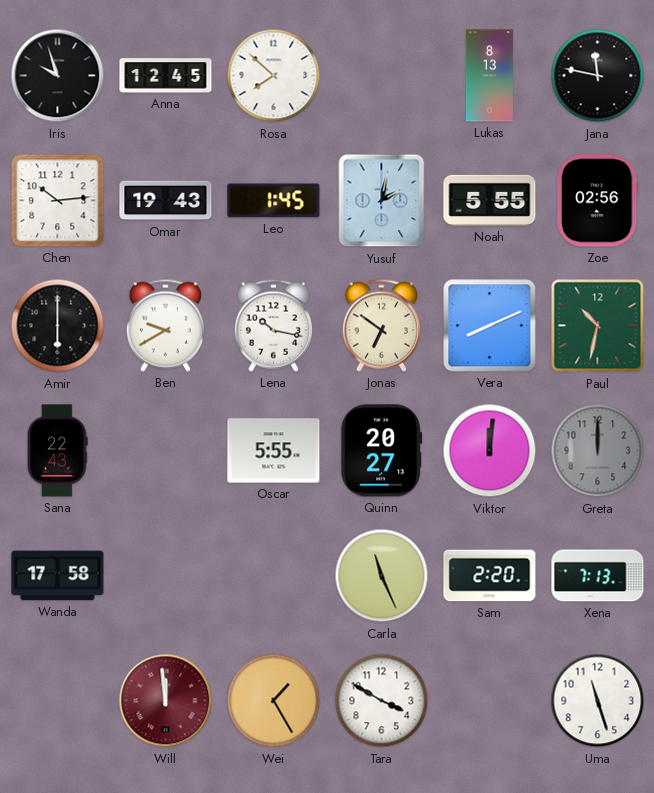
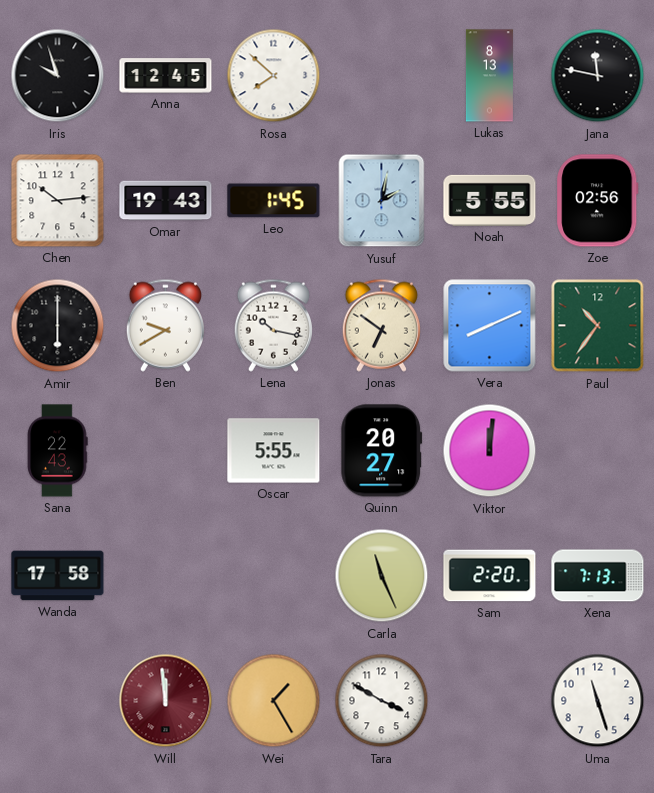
Paul: 10:32 -> 10:36 (598, 326)
Greta: 12:00 -> none (598, 451)
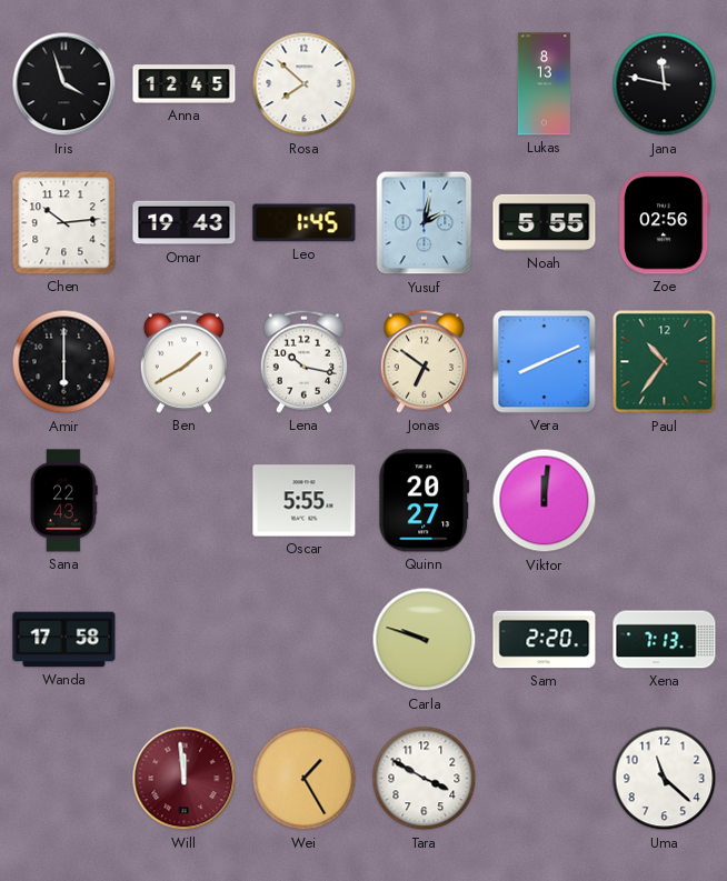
Iris: 9:57 -> 3:57 (64, 84)
Ben: 9:40 -> 1:40 (183, 361)
Carla: 11:26 -> 9:48 (425, 640)
Uma: 11:27 -> 11:22 (665, 779)
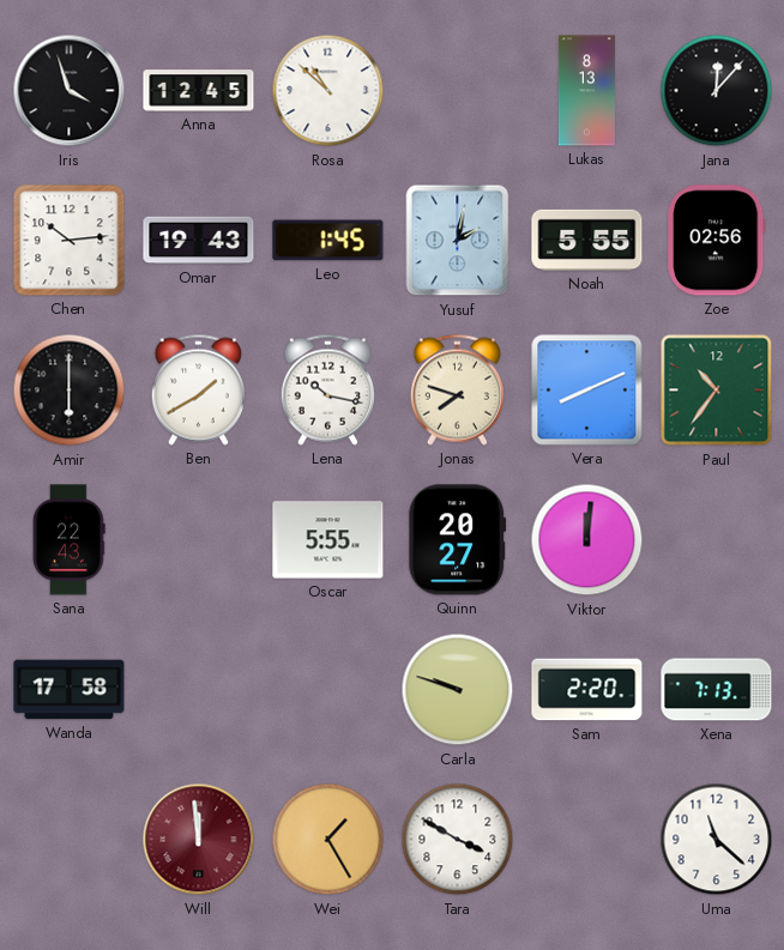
Rosa: 7:52 -> 10:52 (328, 91)
Jana: 11:47 -> 12:07 (717, 91)
Jonas: 6:51 -> 7:48 (457, 389)
